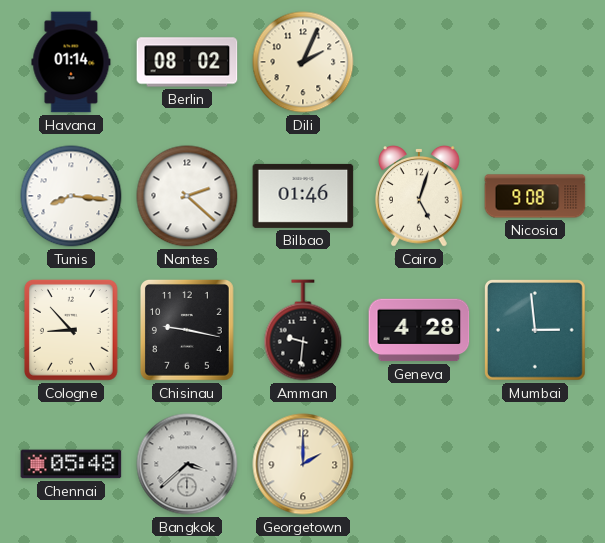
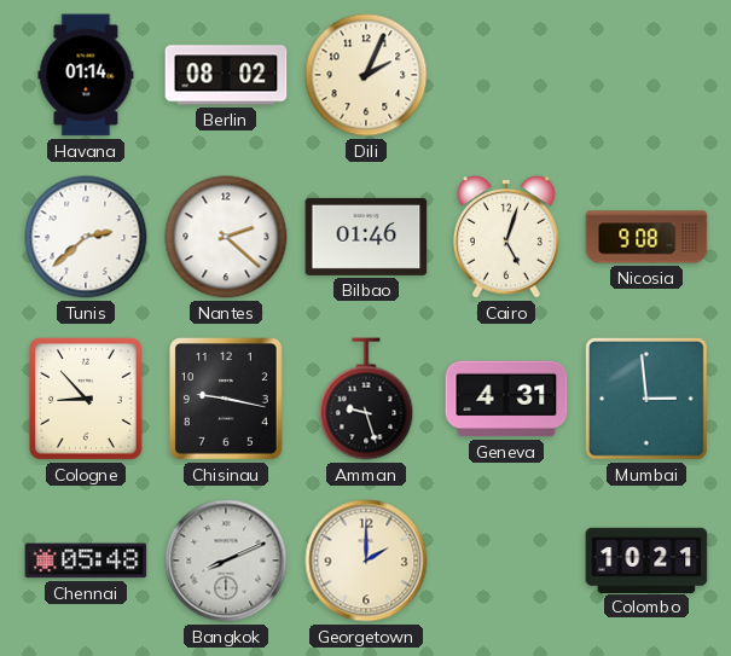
Tunis: 8:16 -> 2:38 (86, 237)
Amman: 9:31 -> 9:27 (366, 399)
Geneva: 4:28 -> 4:31 (506, 399)
Bangkok: 3:38 -> 8:11 (226, 561)
Colombo: none -> 10:21 (646, 559)
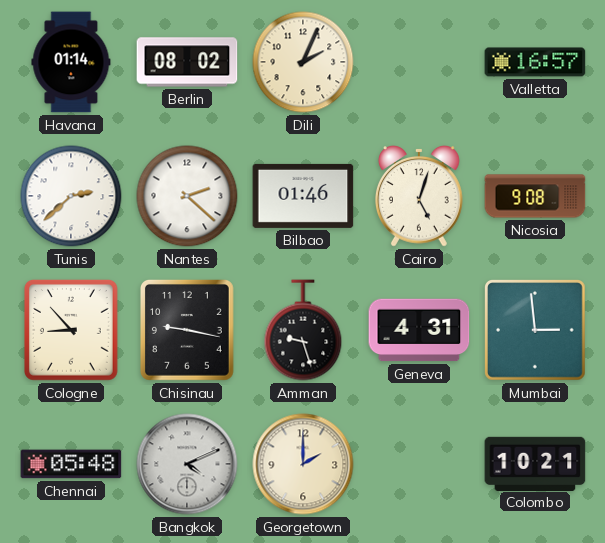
Valletta: none -> 16:57 (535, 62)
Bangkok: 8:11 -> 4:11 (187, 464)
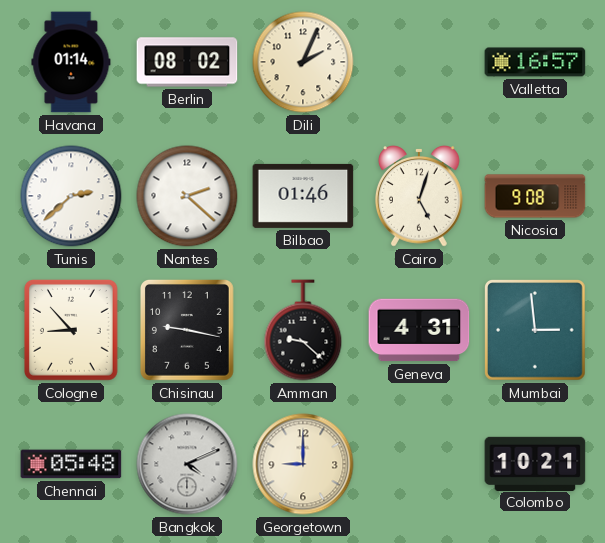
Amman: 9:27 -> 9:22 (303, 330)
Georgetown: 2:00 -> 9:00 (303, 464)
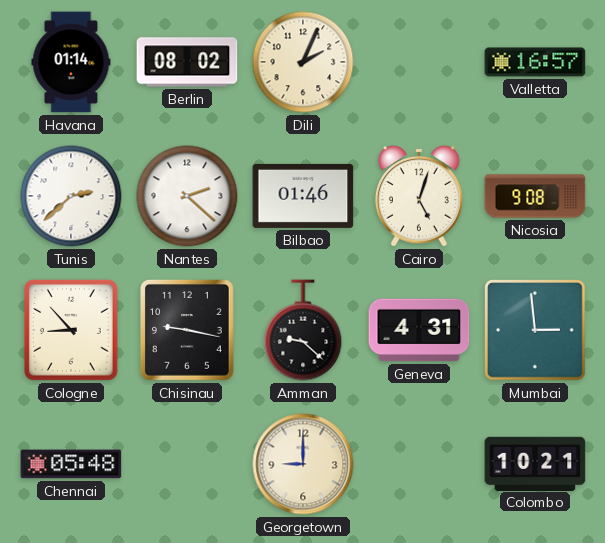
Bangkok: 4:11 -> none (187, 464)
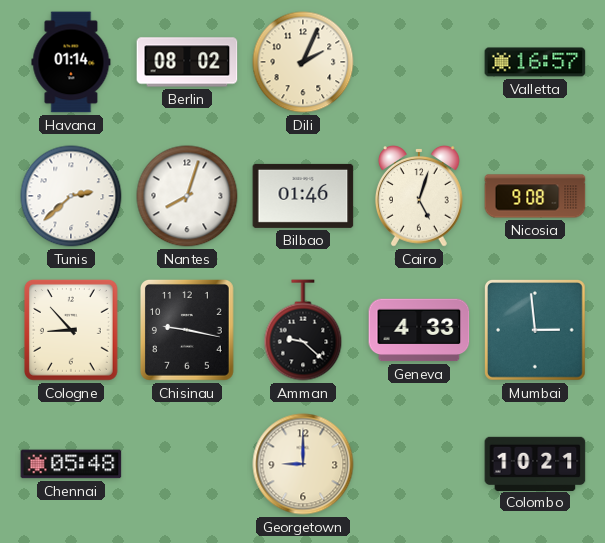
Nantes: 2:22 -> 8:03 (187, 196)
Geneva: 4:31 -> 4:33 (419, 330)
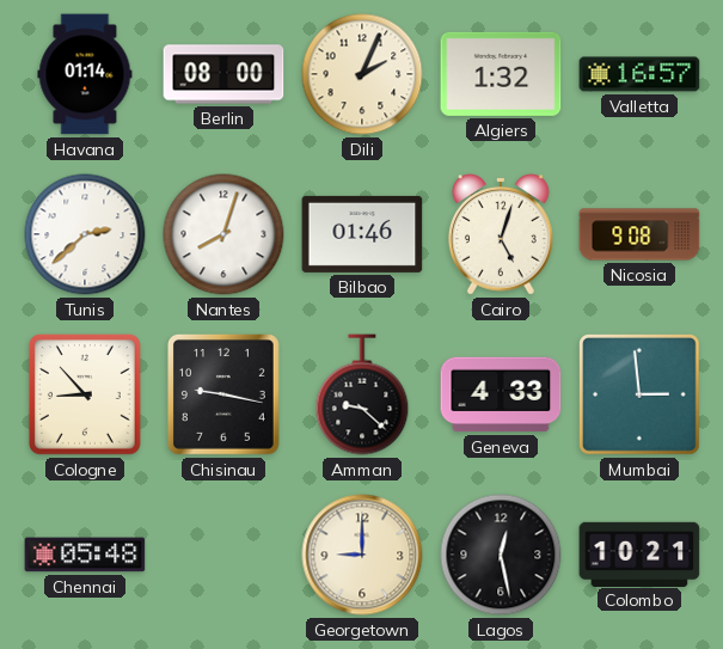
Berlin: 08:02 -> 08:00 (223, 74)
Algiers: none -> 1:32 (501, 74)
Lagos: none -> 12:28 (501, 555)
